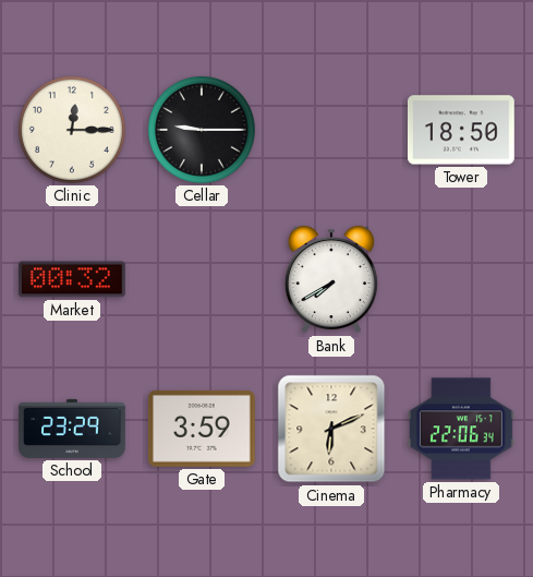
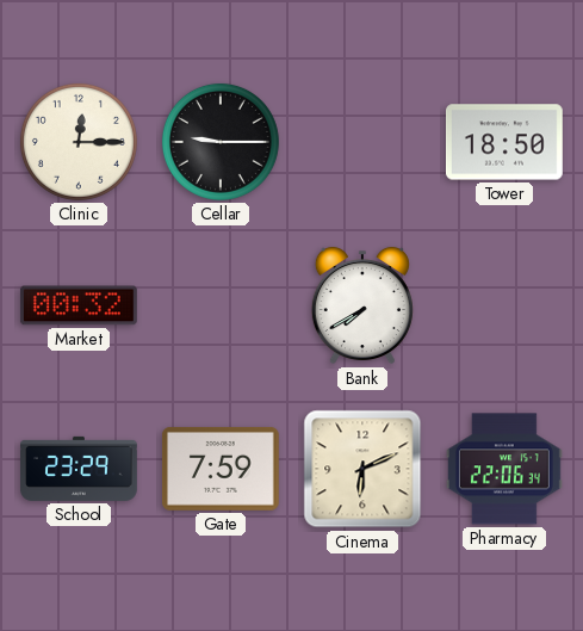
Gate: 3:59 -> 7:59 (221, 469)
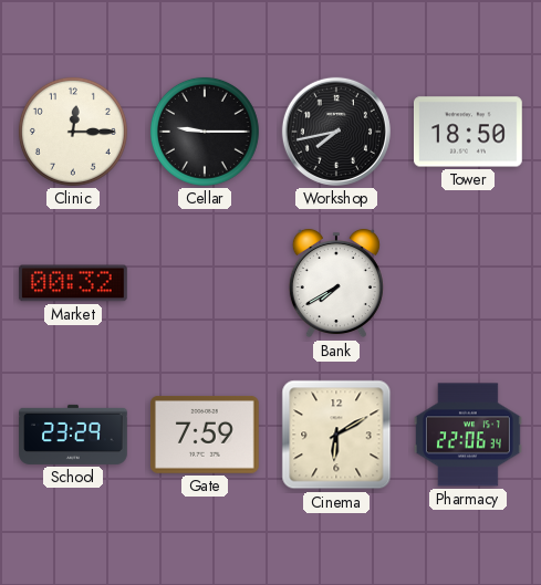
Workshop: none -> 7:43 (336, 132)
Cinema: 6:11 -> 6:10 (336, 435)
